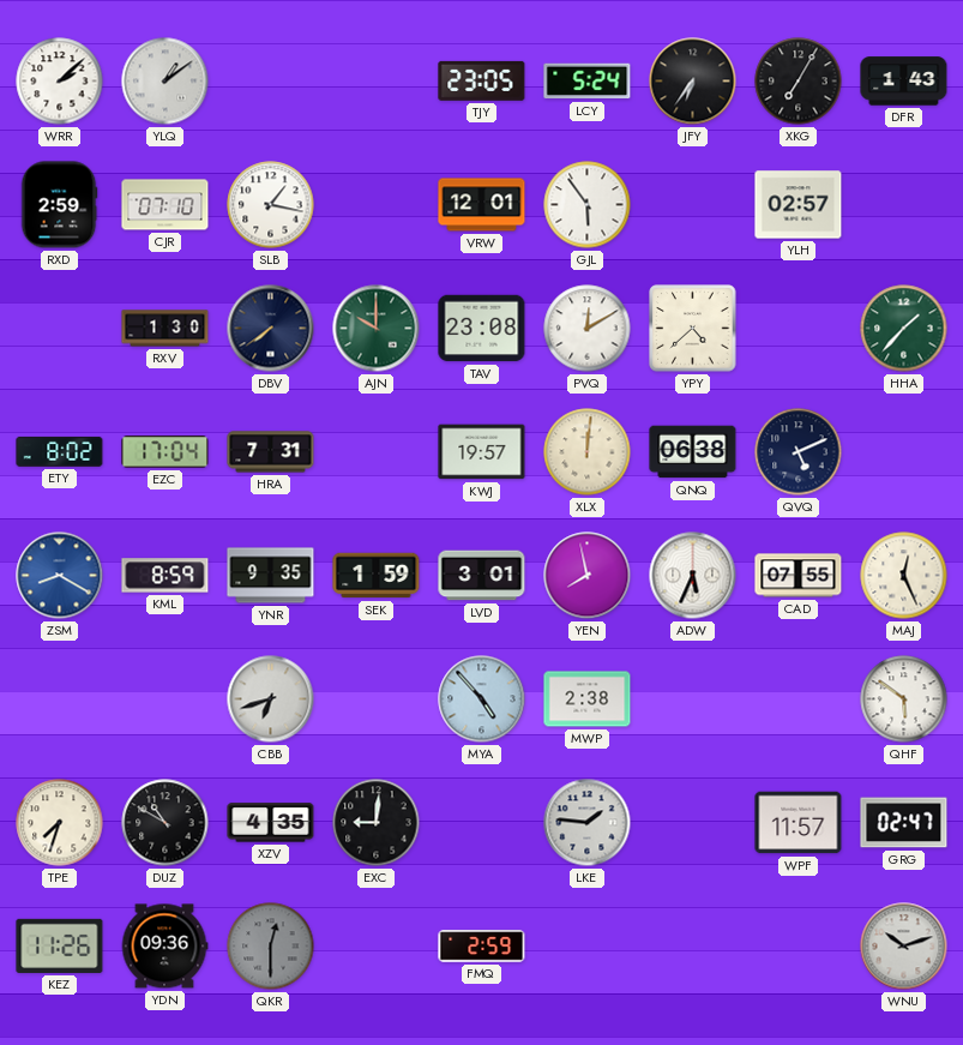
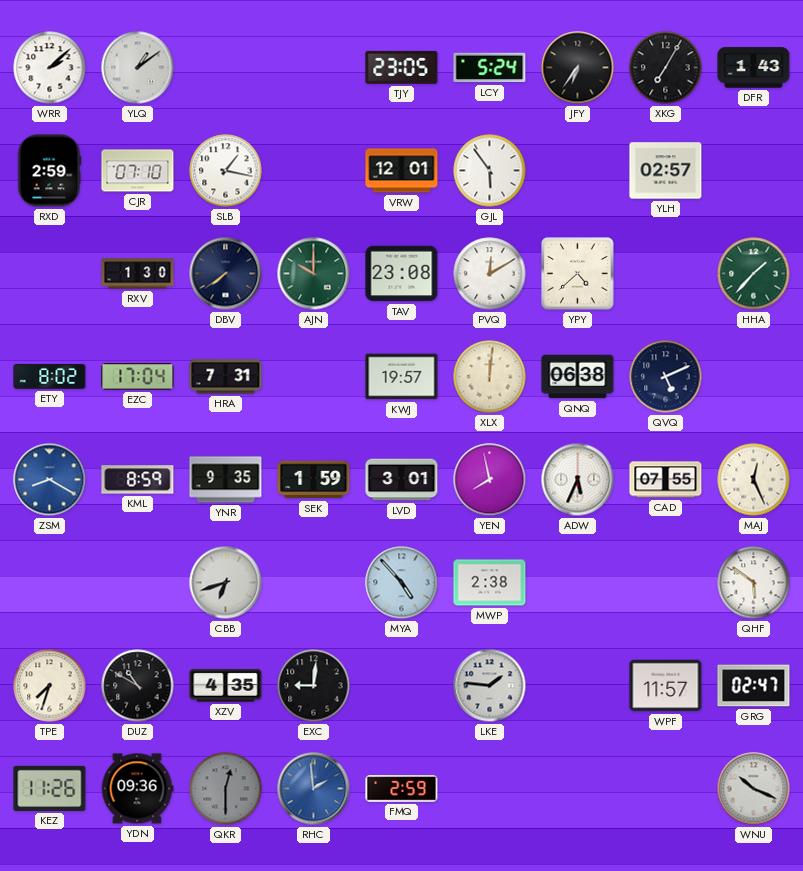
RHC: none -> 1:59 (314, 789)
WNU: 10:12 -> 10:19 (754, 789)
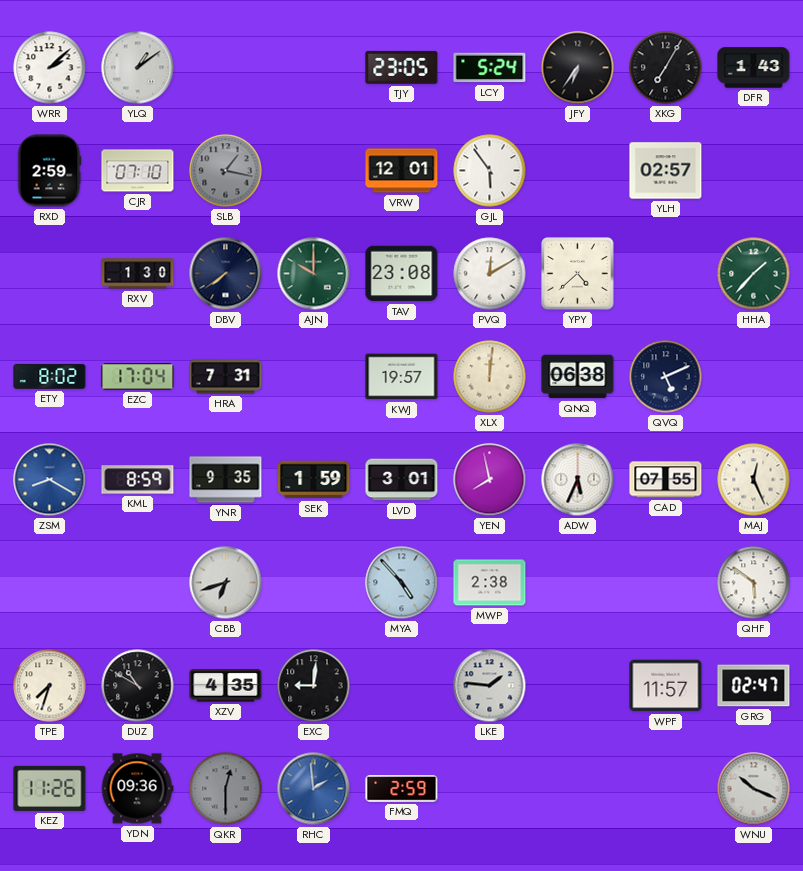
SLB dial: white -> grey (226, 171)
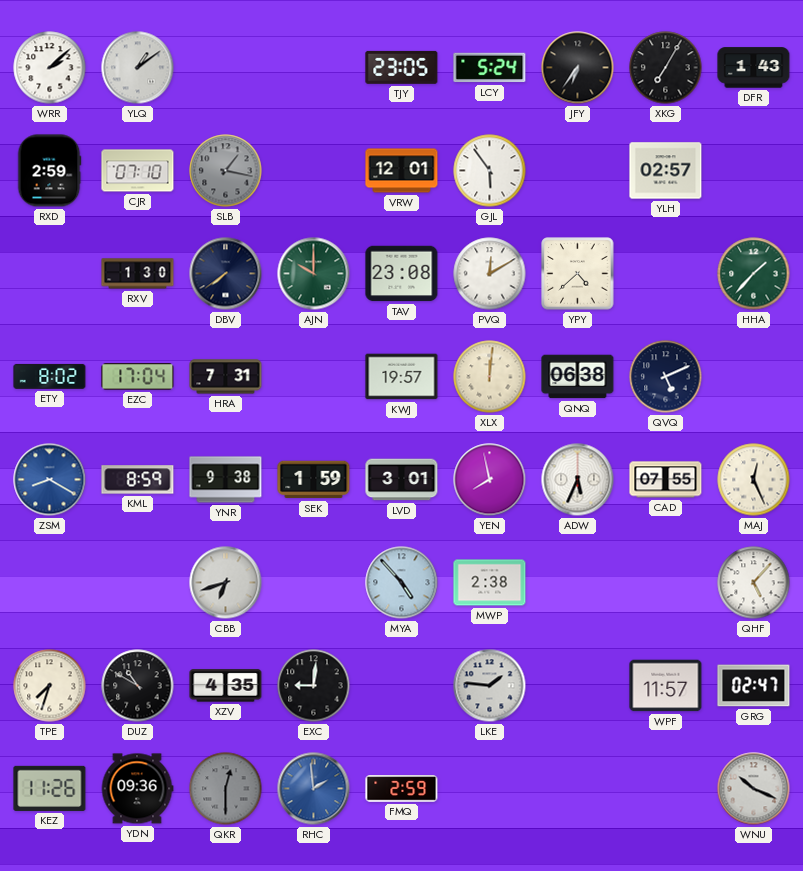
YNR: 9:35 -> 9:38 (226, 480)
QHF: 5:51 -> 5:07 (754, 583)
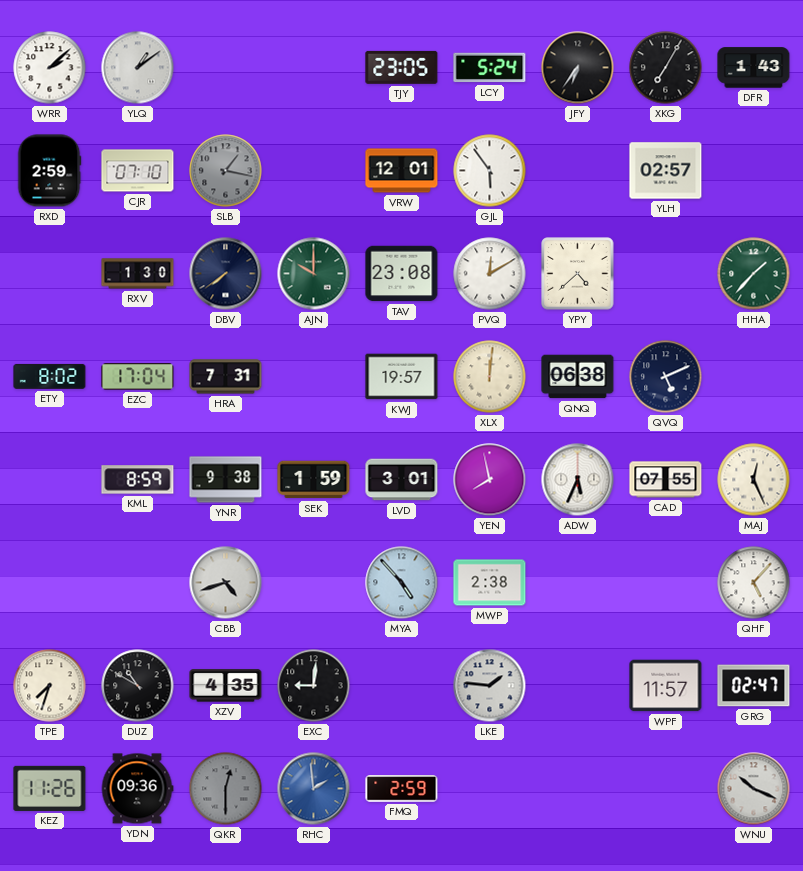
ZSM: 8:20 -> none (50, 480)
CBB: 6:42 -> 4:42 (226, 583)
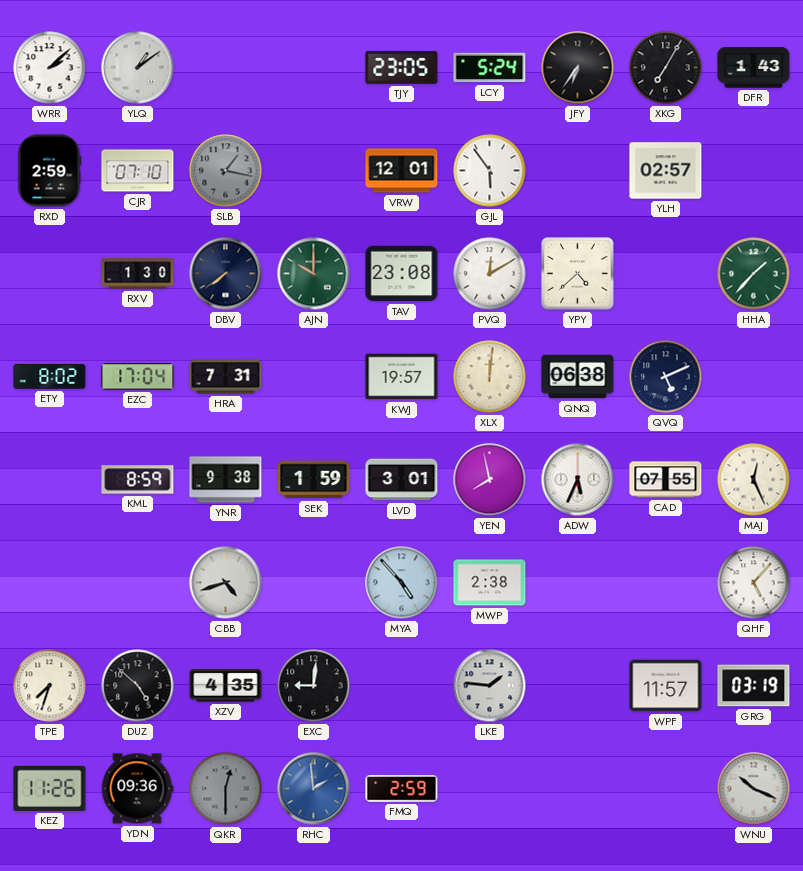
DUZ: 10:50 -> 4:52 (138, 686)
GRG: 02:47 -> 03:19 (754, 686)
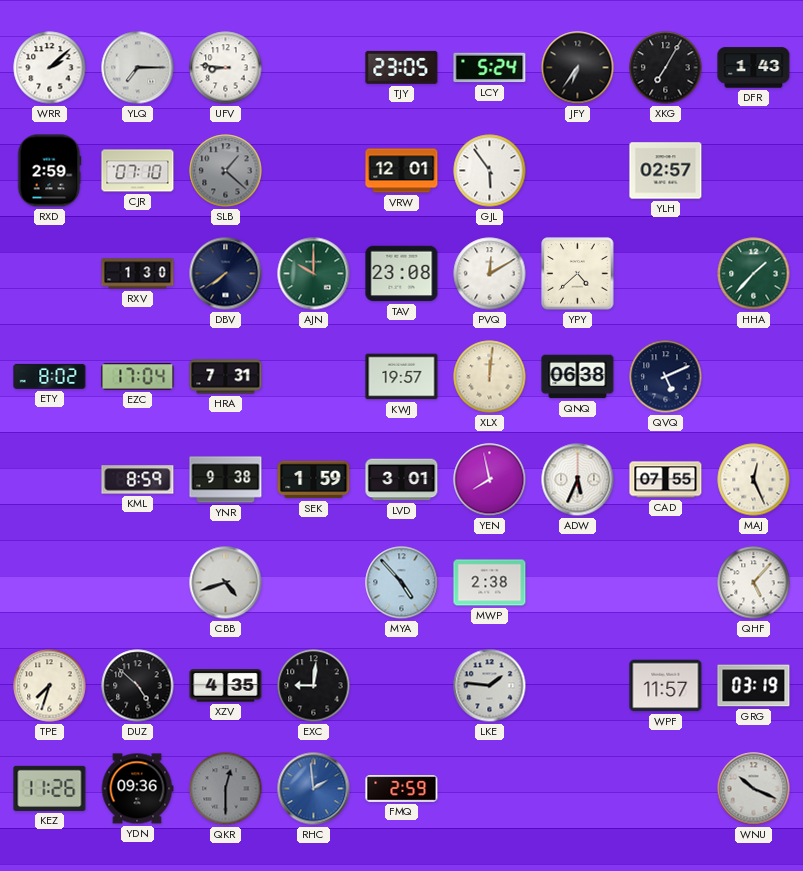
YLQ: 1:09 -> 7:15 (138, 68)
UFV: none -> 8:46 (226, 68)
SLB: 1:17 -> 1:22 (226, 171)
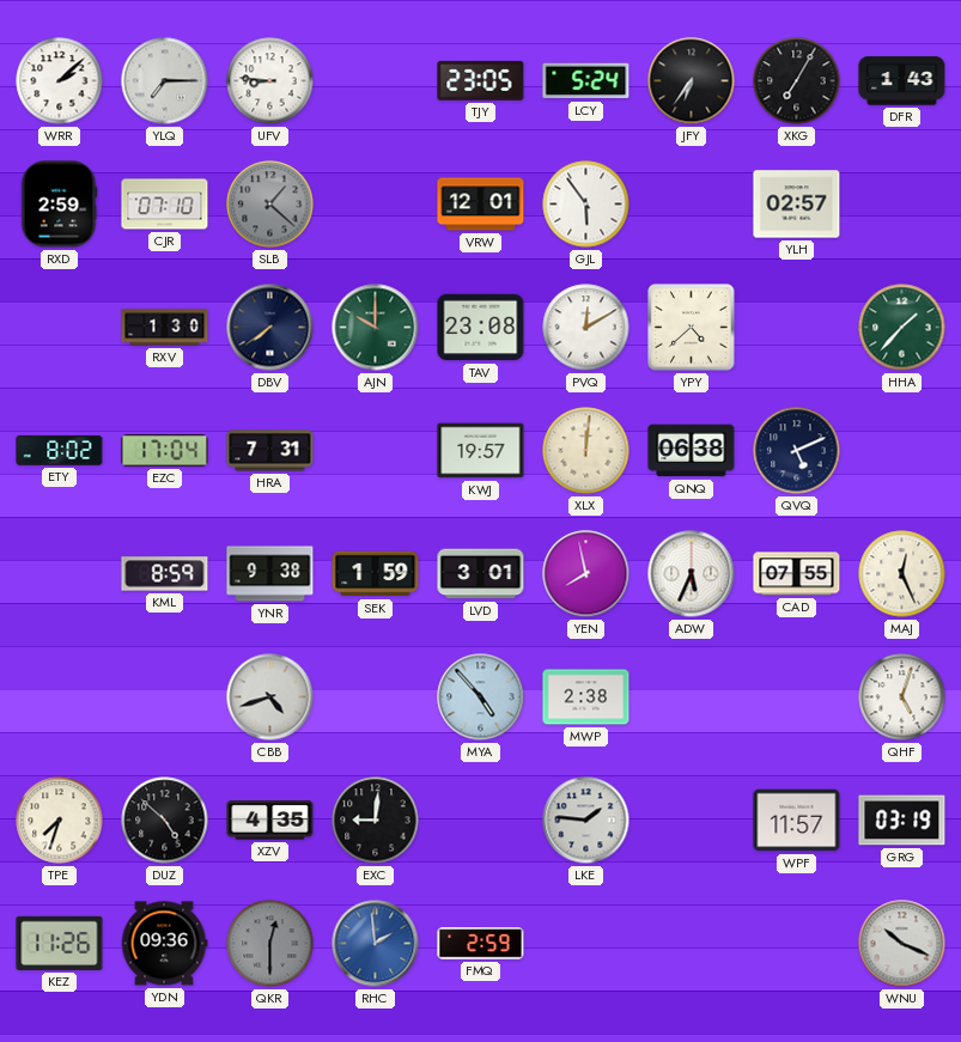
QHF: 5:07 -> 5:03 (902, 697)
